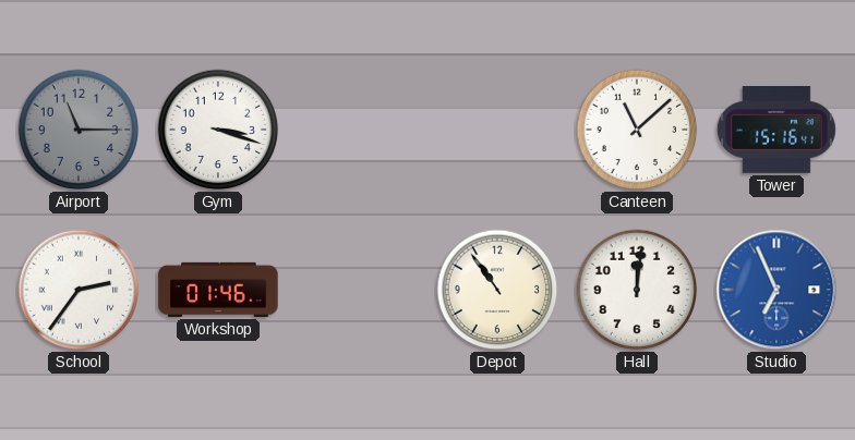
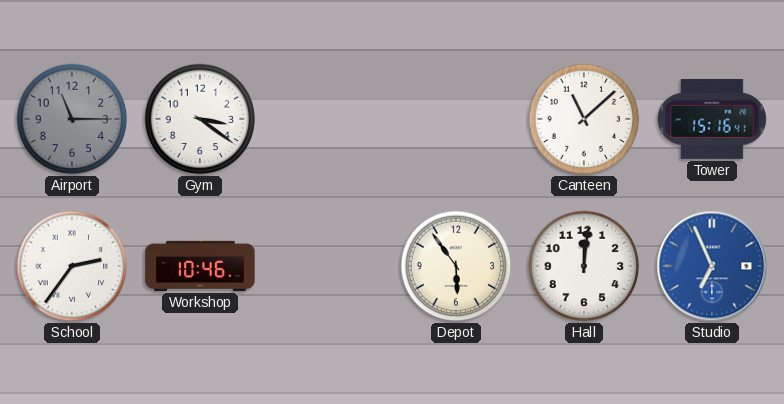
Gym: 3:18 -> 3:21 (200, 119)
Workshop: 01:46 -> 10:46 (200, 266)
Depot: 10:54 -> 5:54 (456, 266)
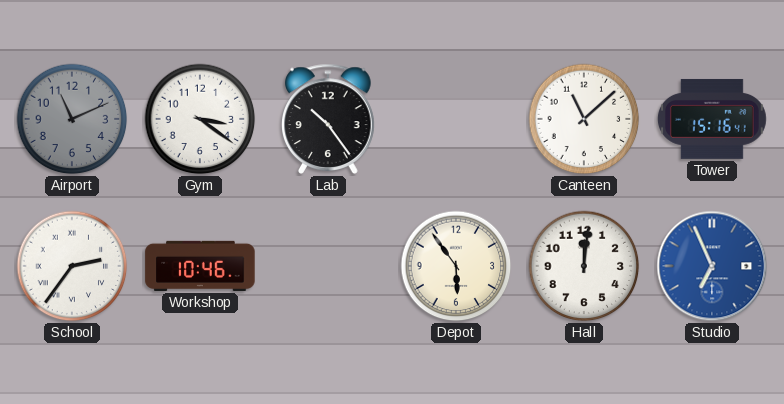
Airport: 11:15 -> 11:11 (72, 119)
Lab: none -> 10:24 (329, 119)
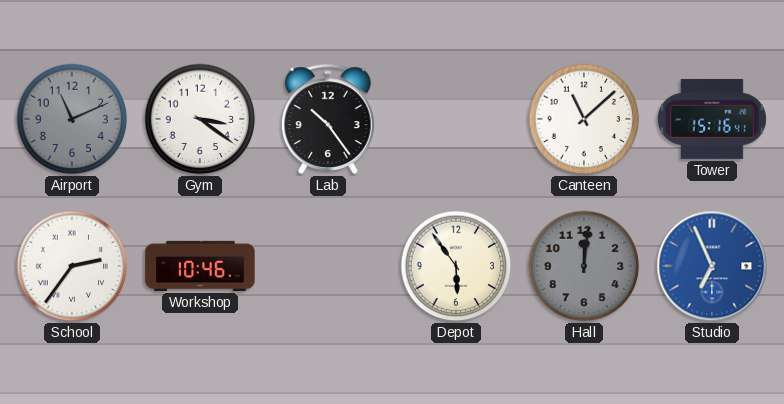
Hall dial: white -> grey (584, 266)
